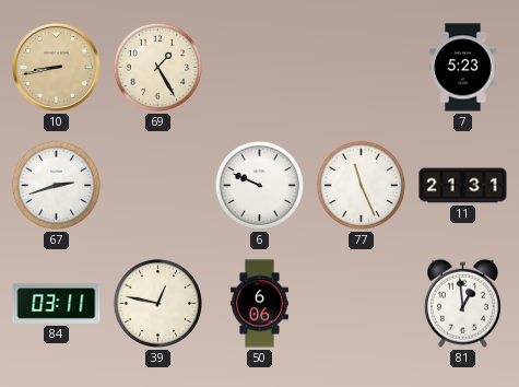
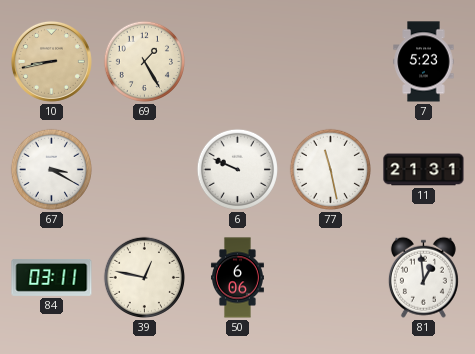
67: 2:42 -> 3:20 (51, 169)
77: 11:26 -> 11:28 (330, 169)
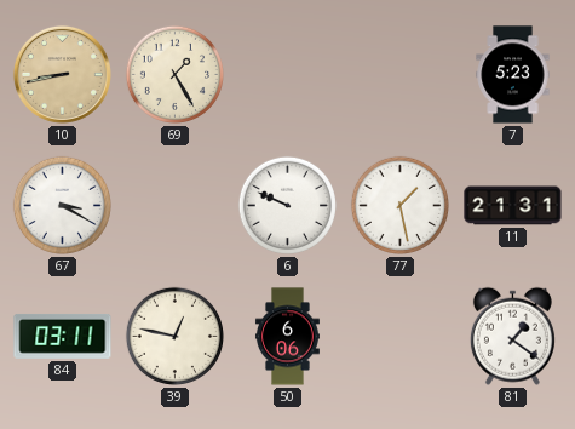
77: 11:28 -> 1:28 (399, 205)
81: 12:59 -> 1:21 (512, 336)
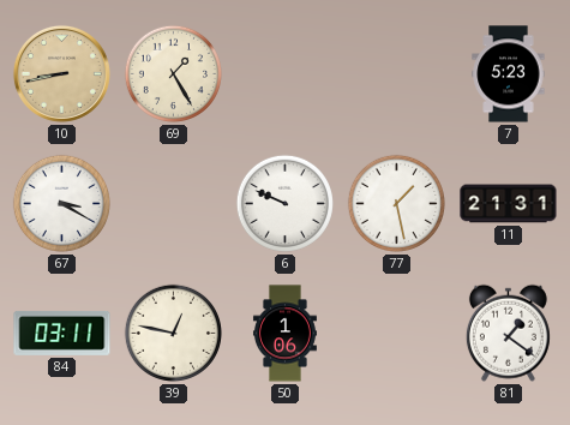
50: 6:06 -> 1:06 (284, 334)
